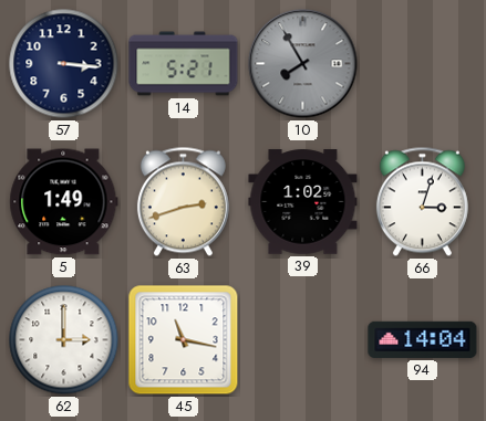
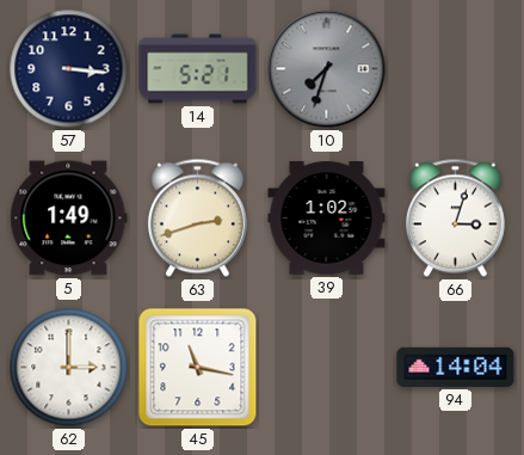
10: 7:55 -> 7:33 (327, 69)
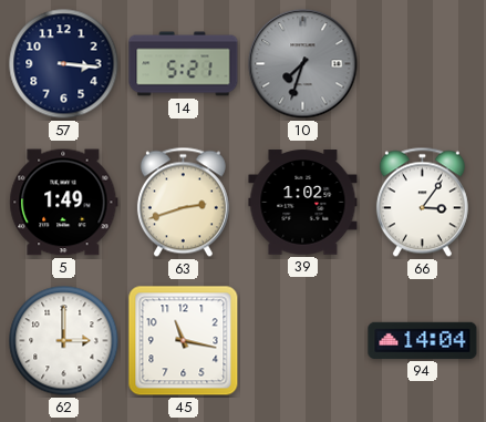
66: 3:03 -> 3:06 (422, 203)
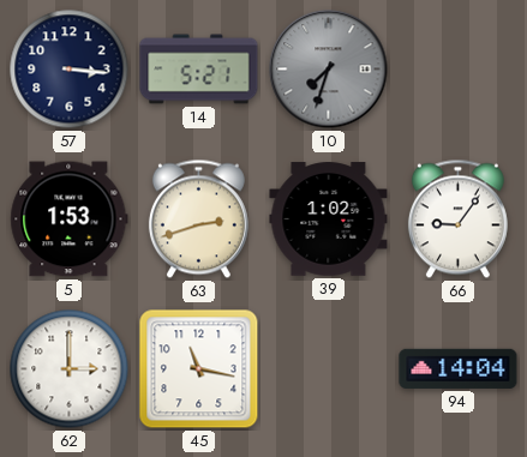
5: 1:49 -> 1:53 (70, 220)
66: 3:06 -> 9:06 (457, 220)
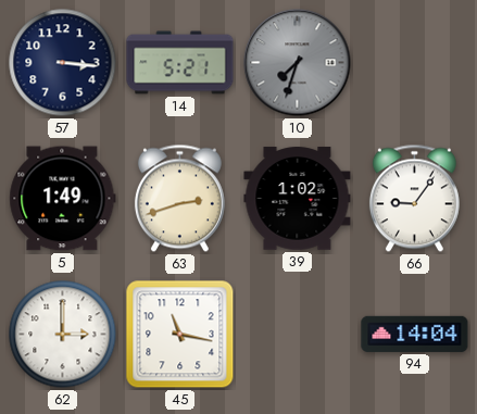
5: 1:53 -> 1:49 (63, 199)
